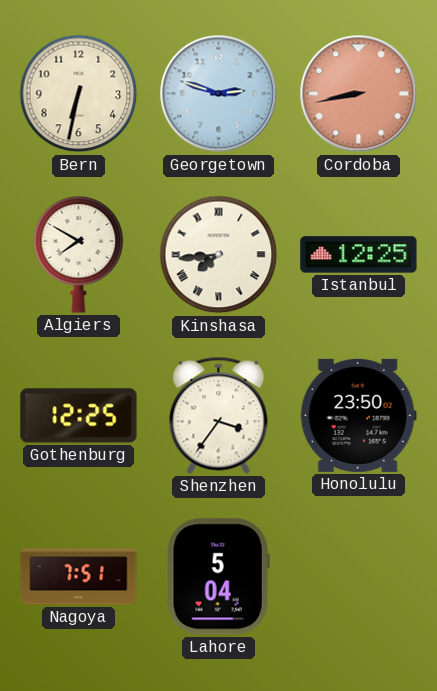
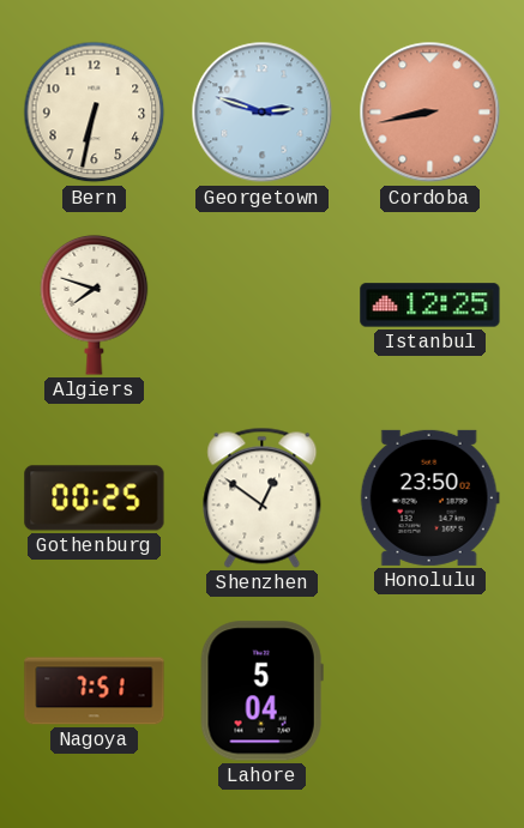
Algiers: 7:50 -> 7:48 (95, 304)
Kinshasa: 7:44 -> none (219, 255)
Gothenburg: 12:25 -> 00:25 (95, 498)
Shenzhen: 3:36 -> 12:51 (263, 497)
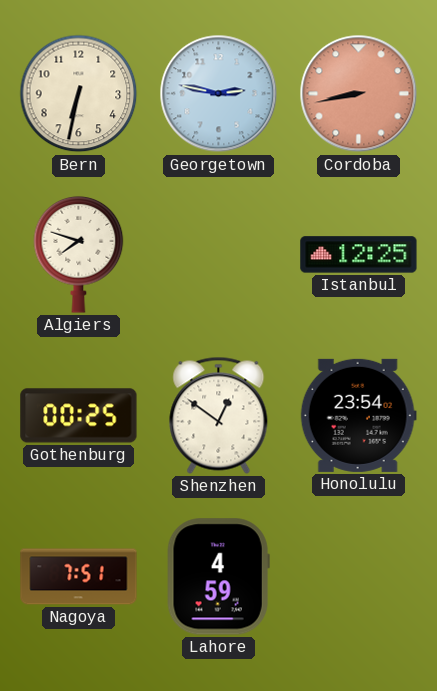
Georgetown: 2:48 -> 2:47 (219, 94)
Honolulu: 23:50 -> 23:54 (358, 415)
Lahore: 5:04 -> 4:59 (218, 577)
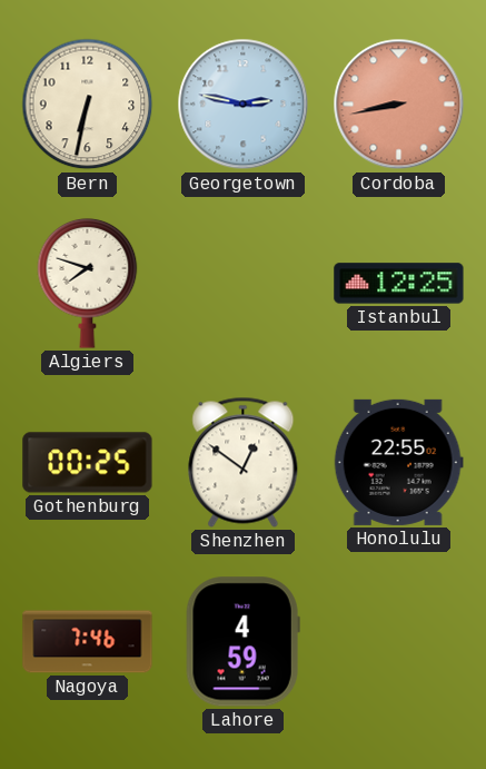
Honolulu: 23:54 -> 22:55 (398, 462)
Nagoya: 7:51 -> 7:46 (88, 642)
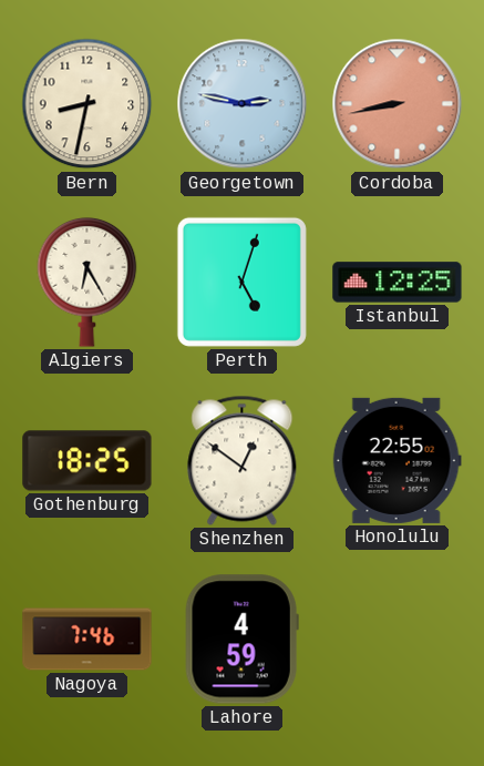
Bern: 6:32 -> 8:32 (87, 104)
Algiers: 7:48 -> 6:25 (87, 282)
Perth: none -> 5:03 (241, 282)
Gothenburg: 00:25 -> 18:25 (87, 461)
